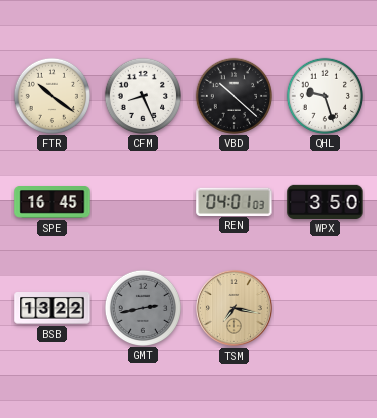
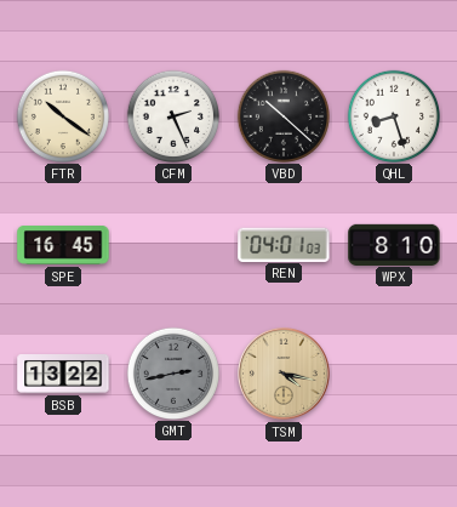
CFM: 8:26 -> 2:26 (172, 115)
QHL: 9:27 -> 8:27 (393, 115)
WPX: 3:50 -> 8:10 (394, 244)
TSM: 7:17 -> 4:17 (284, 374)
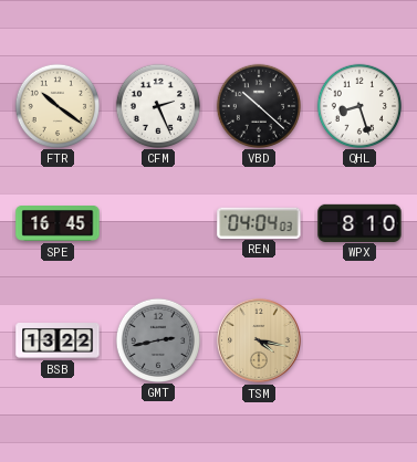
REN: 04:01 -> 04:04 (259, 222)
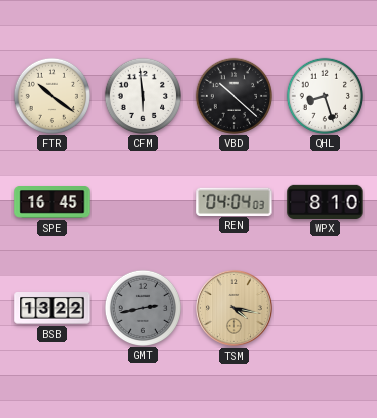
CFM: 2:26 -> 5:59 (142, 95)
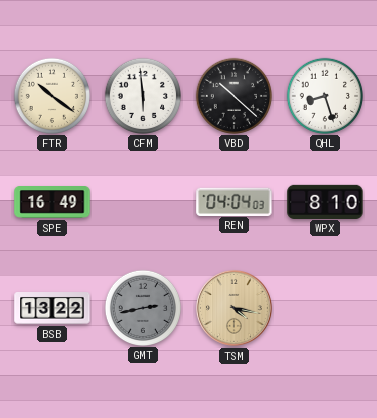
SPE: 16:45 -> 16:49 (52, 202)
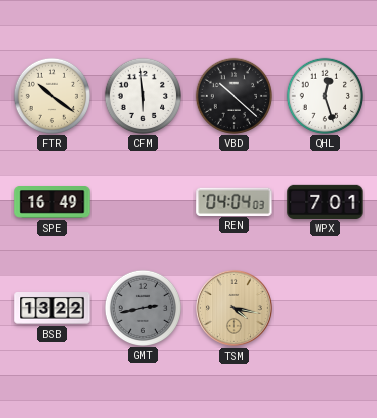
QHL: 8:27 -> 12:27 (324, 95)
WPX: 8:10 -> 7:01 (325, 201)
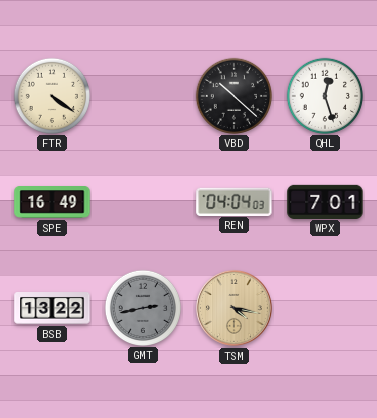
FTR: 10:21 -> 4:21 (51, 95)
CFM: 5:59 -> none (142, 95)
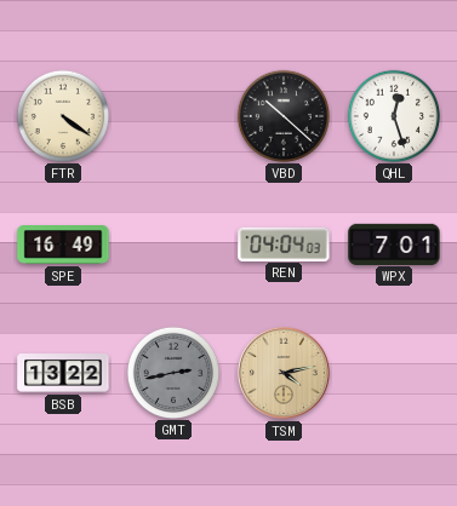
TSM: 4:17 -> 4:13 (284, 373)
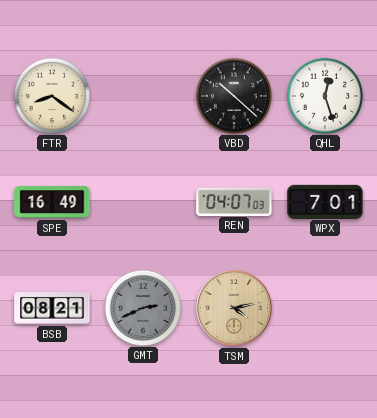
FTR: 4:21 -> 8:21 (51, 95)
REN: 04:04 -> 04:07 (234, 201)
BSB: 13:22 -> 08:21 (52, 309)
GMT: 2:43 -> 2:41 (142, 307)
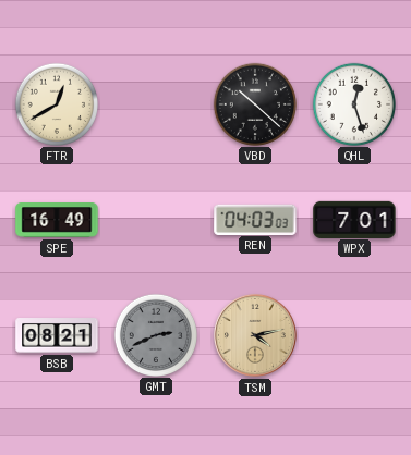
FTR: 8:21 -> 12:40 (56, 103)
REN: 04:07 -> 04:03 (255, 219)
